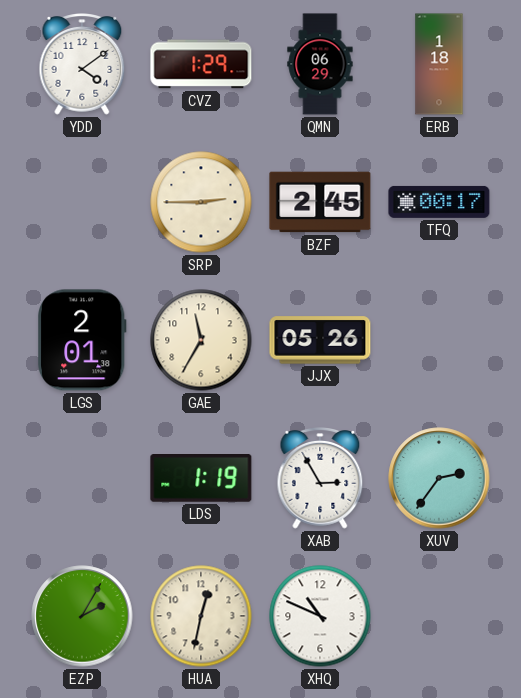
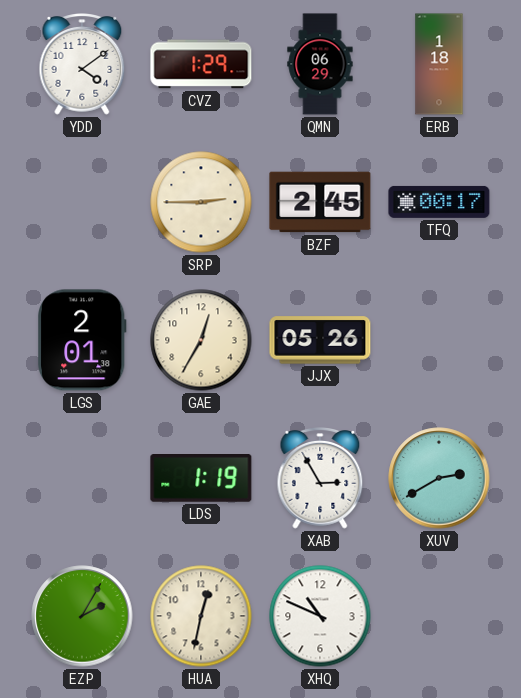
GAE: 11:35 -> 12:35 (201, 340)
XUV: 2:36 -> 2:40 (439, 478)
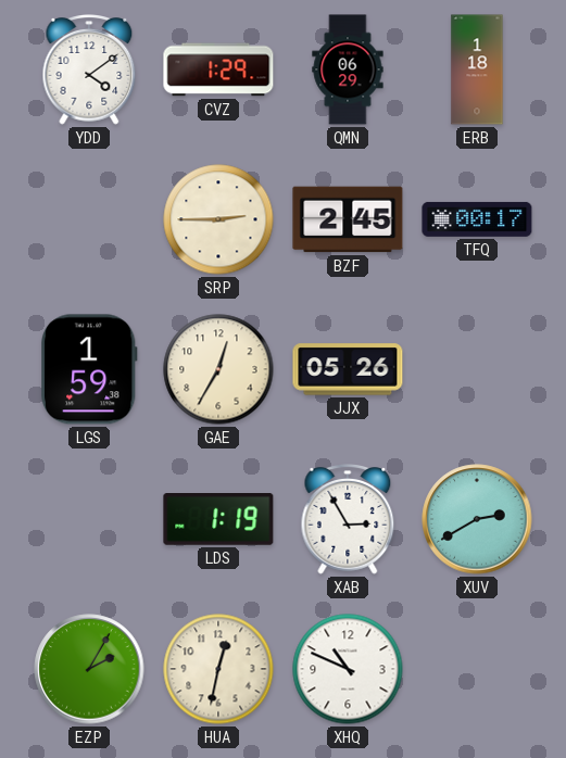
LGS: 2:01 -> 1:59 (89, 369)
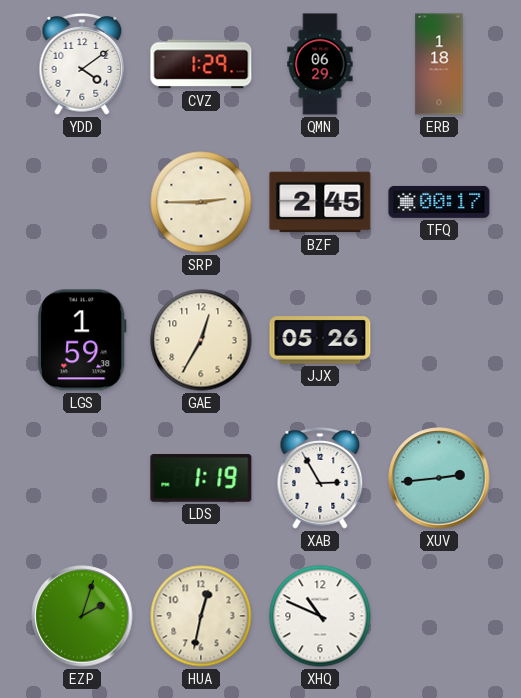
XUV: 2:40 -> 2:44 (439, 478)
EZP: 2:05 -> 2:03 (82, 616)
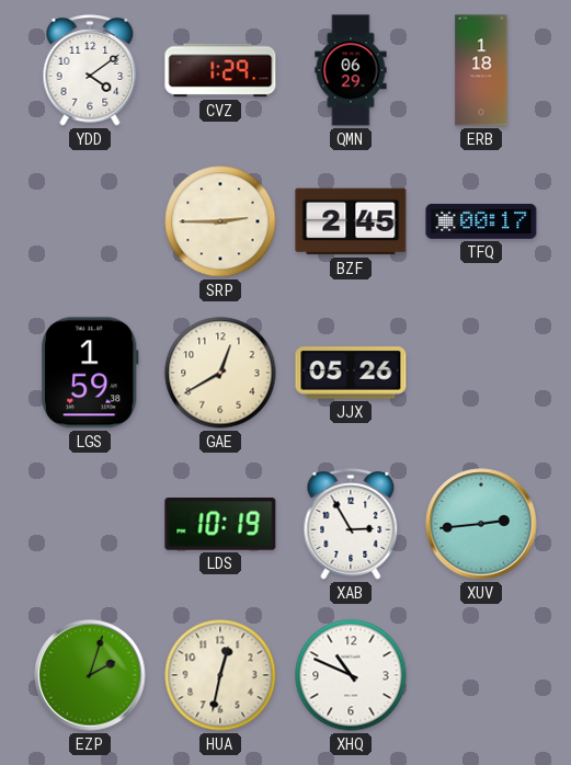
GAE: 12:35 -> 12:40 (220, 373)
LDS: 1:19 -> 10:19 (220, 525)
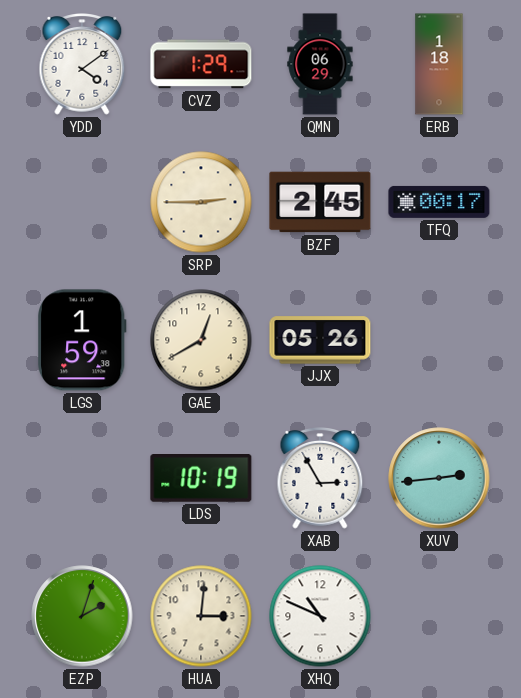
HUA: 12:32 -> 3:01 (201, 616)
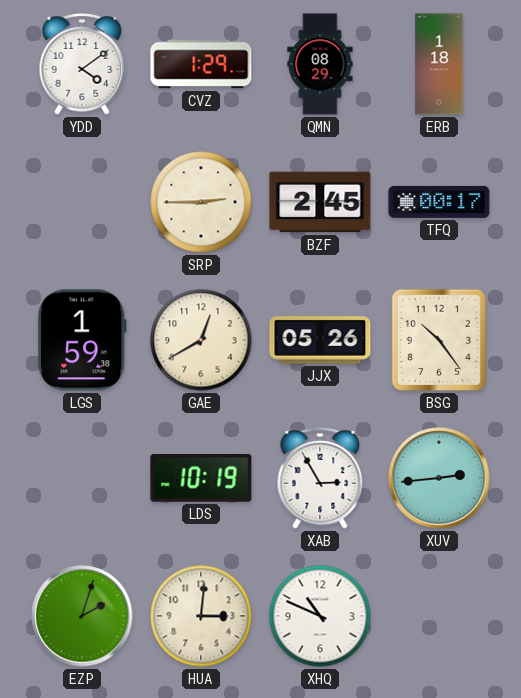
QMN: 06:29 -> 08:29 (320, 64)
BSG: none -> 10:24 (439, 340)
